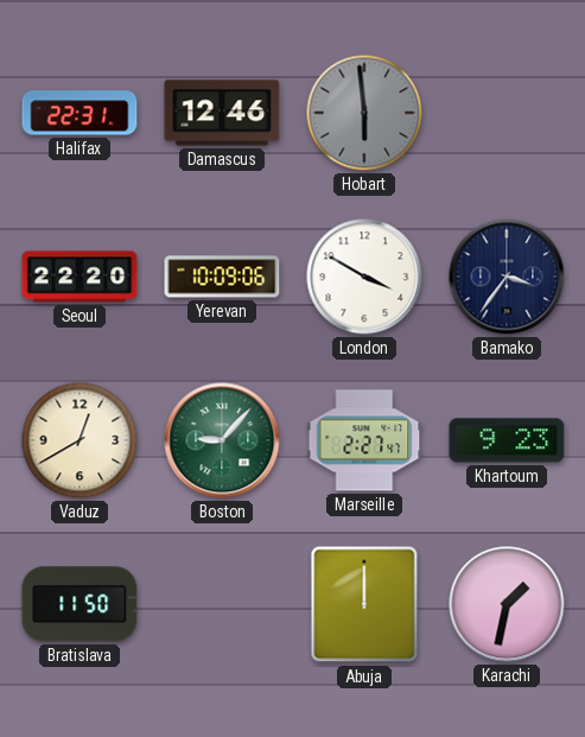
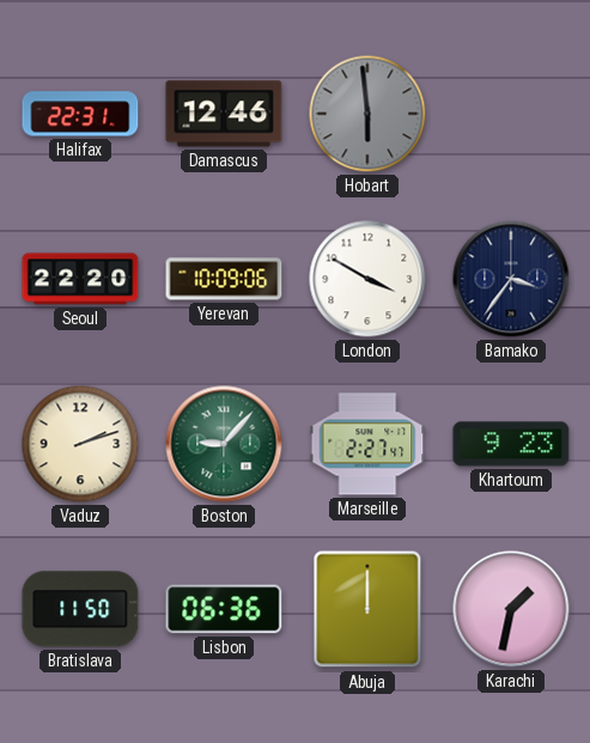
Vaduz: 12:40 -> 2:12 (80, 444)
Lisbon: none -> 06:36 (224, 609)
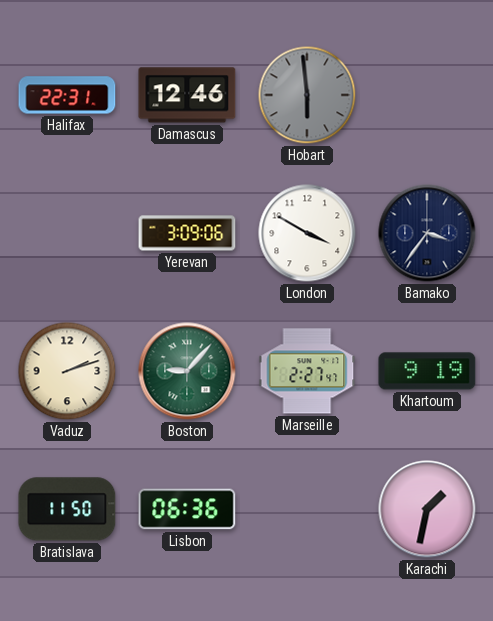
Seoul: 22:20 -> none (80, 279)
Yerevan: 10:09 -> 3:09 (187, 233)
Khartoum: 9:23 -> 9:19 (427, 371)
Abuja: 12:00 -> none (367, 609)
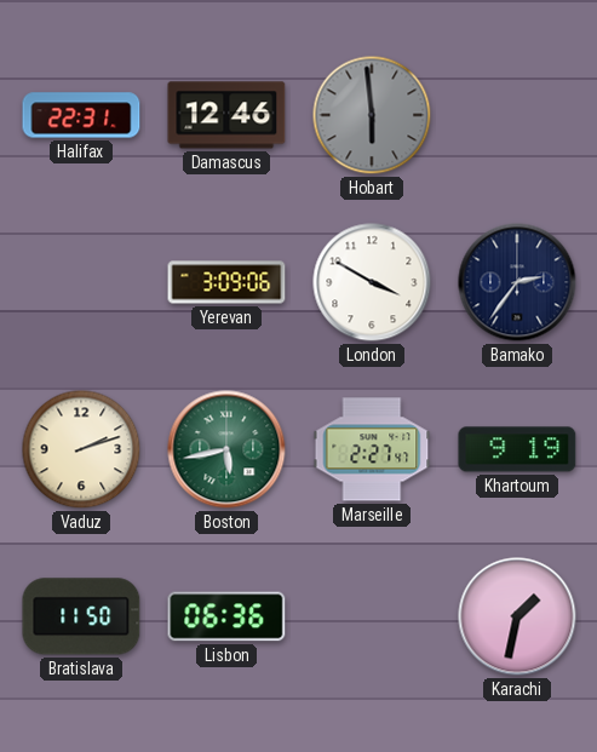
Bamako: 3:36 -> 2:36 (517, 282)
Boston: 9:07 -> 5:43 (226, 449)
